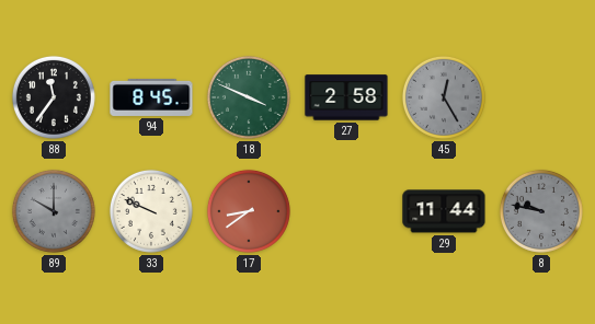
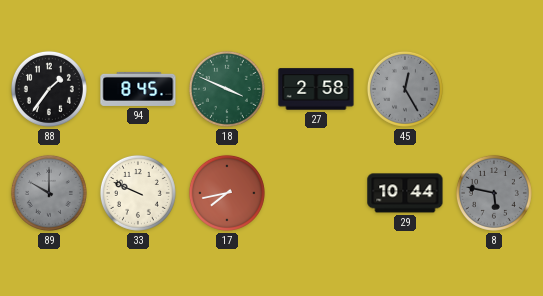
88: 11:36 -> 1:36 (49, 89)
17: 8:39 -> 7:43 (227, 193)
29: 11:44 -> 10:44 (405, 193)
8: 9:47 -> 5:47 (494, 193)
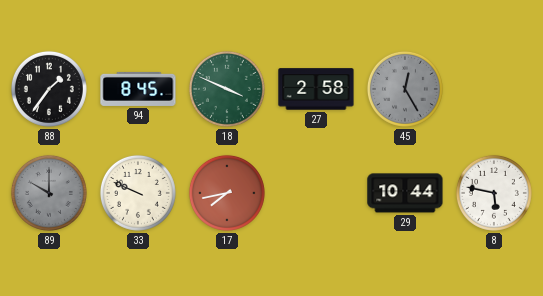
8 dial: grey -> white (494, 193)
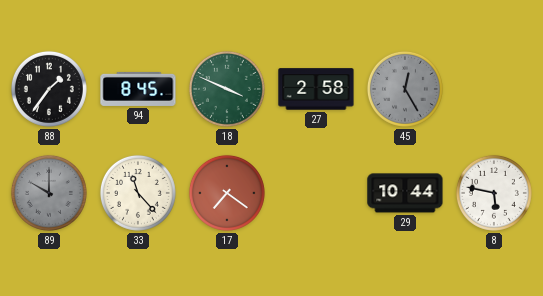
33: 9:49 -> 11:23 (138, 193)
17: 7:43 -> 7:21 (227, 193)
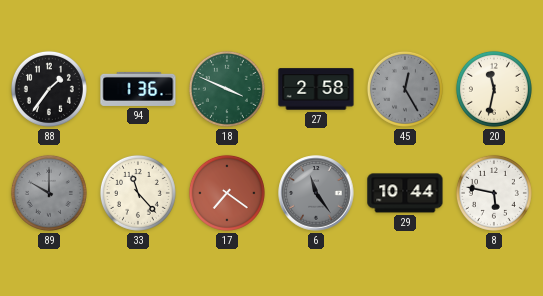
94: 8:45 -> 1:36 (138, 89)
20: none -> 11:32 (494, 89)
6: none -> 11:24 (316, 193)
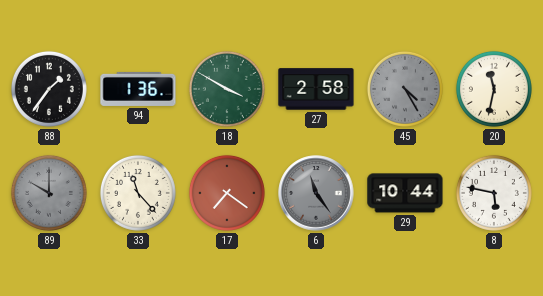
18: 3:49 -> 3:50 (227, 89)
45: 12:25 -> 4:25 (405, 89)
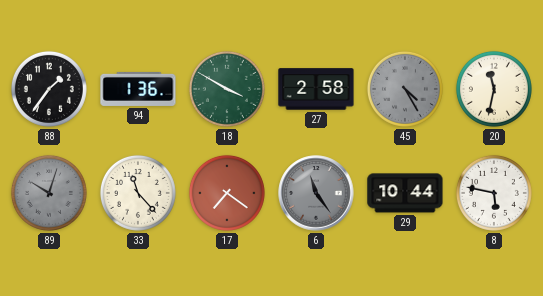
89: 10:00 -> 10:03 (49, 193)
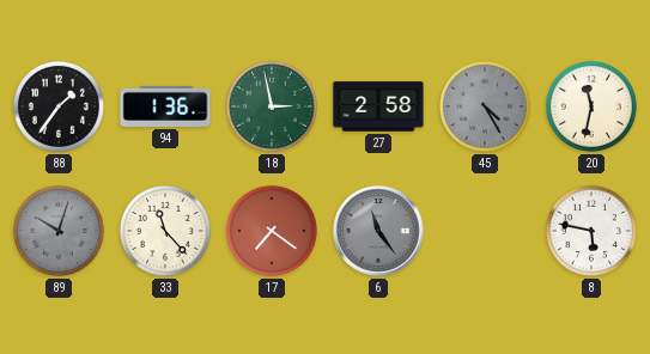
18: 3:50 -> 2:58 (272, 106)
29: 10:44 -> none (405, 193)
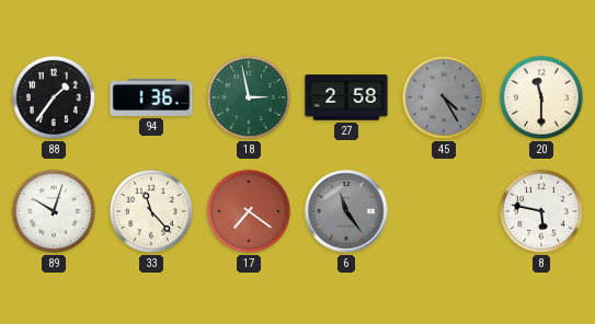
20: 11:32 -> 11:30 (541, 97)
89 dial: grey -> white (54, 211)
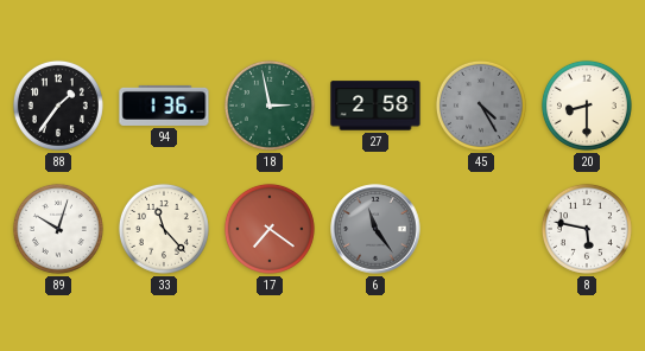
20: 11:30 -> 8:30 (587, 106)
